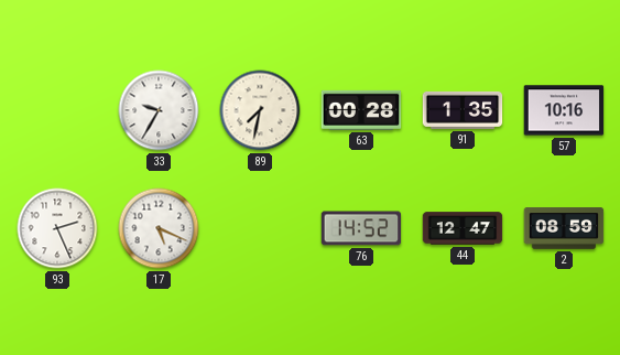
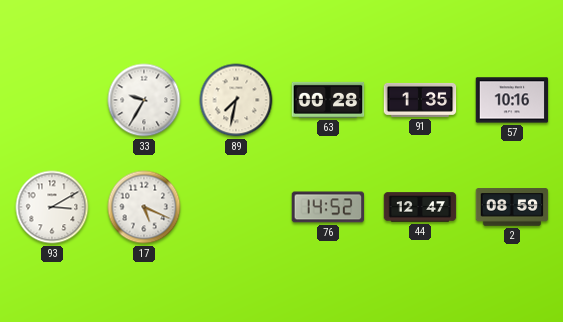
93: 2:26 -> 3:10 (52, 207)
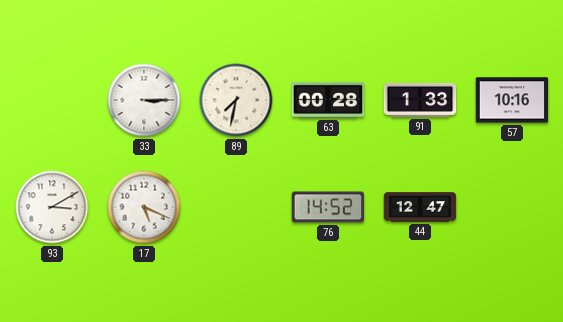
33: 9:35 -> 3:15 (144, 100)
91: 1:35 -> 1:33 (420, 100)
2: 08:59 -> none (512, 207)
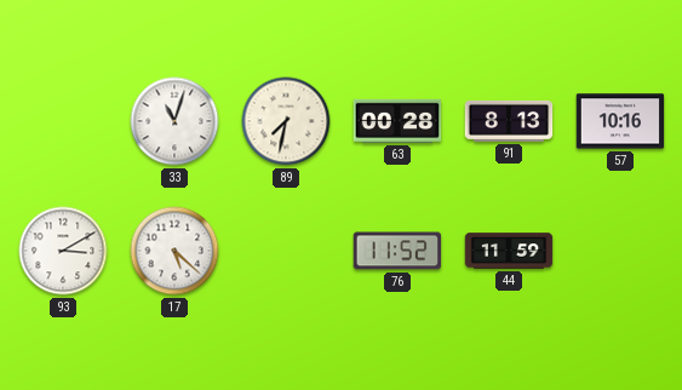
33: 3:15 -> 11:03 (174, 121)
91: 1:33 -> 8:13 (509, 121)
17: 5:19 -> 5:22 (174, 251)
76: 14:52 -> 11:52 (397, 251)
44: 12:47 -> 11:59 (509, 251)
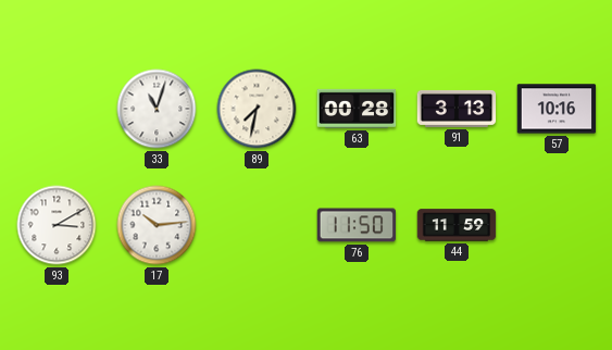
91: 8:13 -> 3:13 (457, 109)
17: 5:22 -> 10:14 (157, 225)
76: 11:52 -> 11:50 (357, 225)
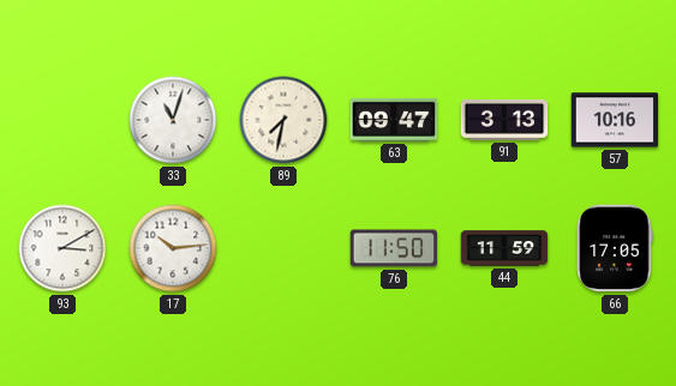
63: 00:28 -> 09:47 (394, 120)
66: none -> 17:05 (615, 248)
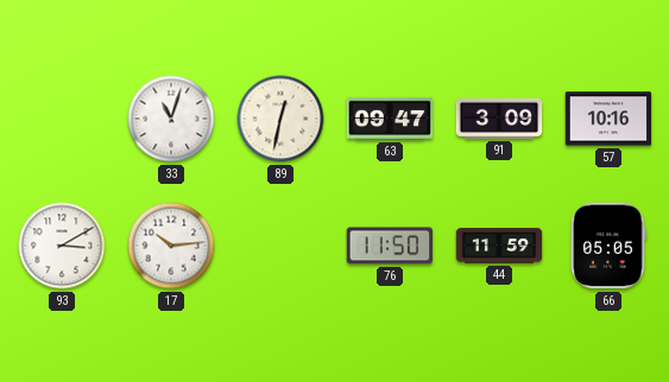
89: 7:32 -> 12:32 (280, 119)
91: 3:13 -> 3:09 (499, 119)
66: 17:05 -> 05:05 (608, 246)
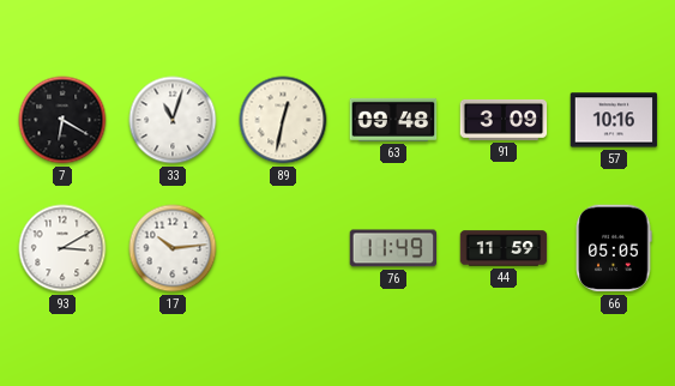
7: none -> 6:20 (62, 120)
63: 09:47 -> 09:48 (393, 120)
76: 11:50 -> 11:49 (393, 248)
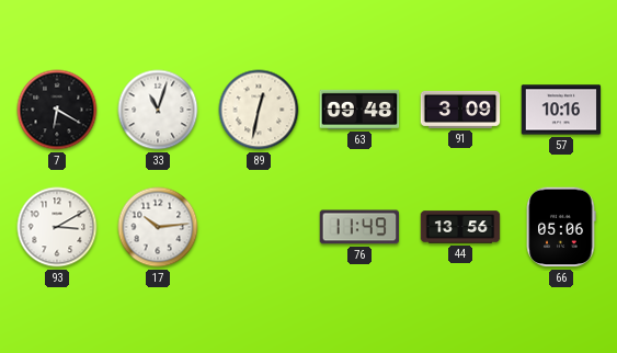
44: 11:59 -> 13:56 (460, 227)
66: 05:05 -> 05:06 (561, 227)
